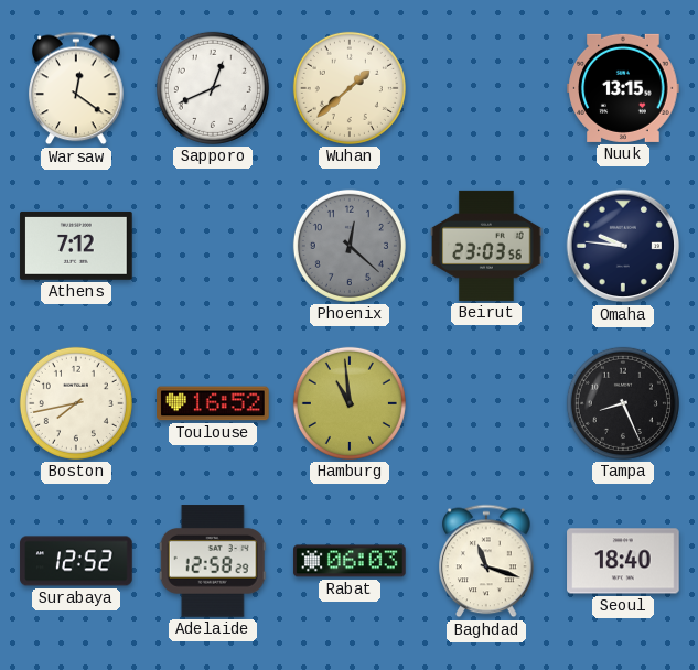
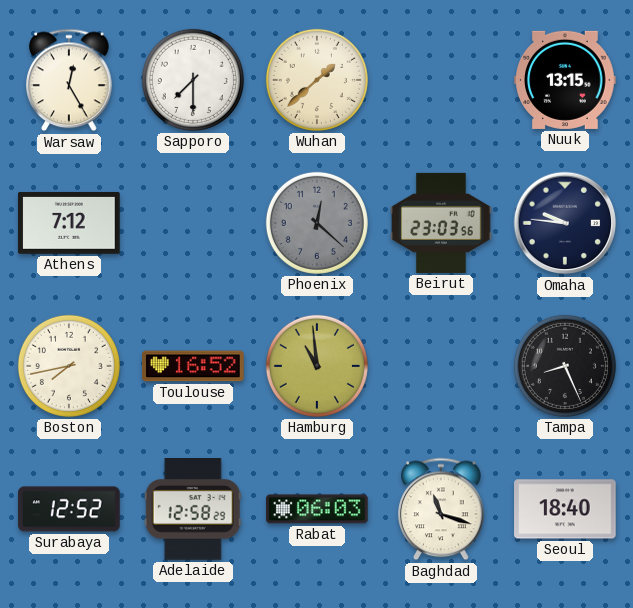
Warsaw: 12:21 -> 12:25 (69, 80)
Sapporo: 12:41 -> 7:30 (193, 80)
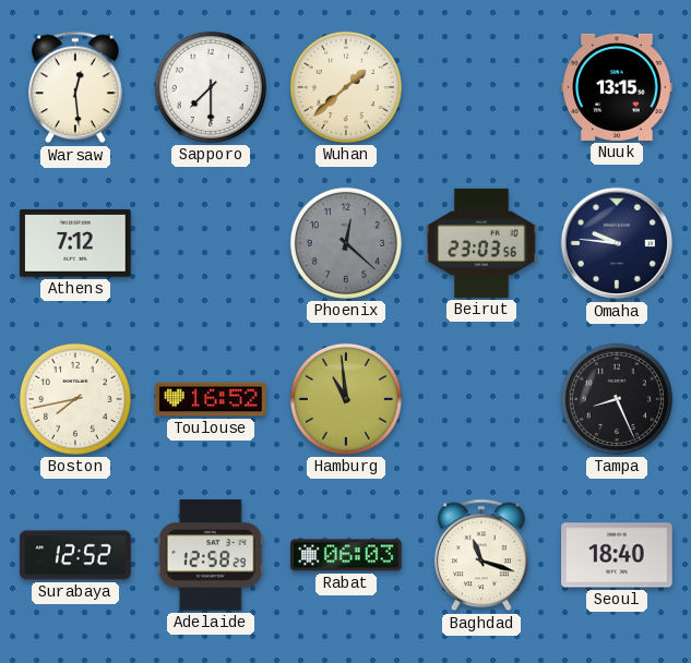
Warsaw: 12:25 -> 12:29 (75, 87)
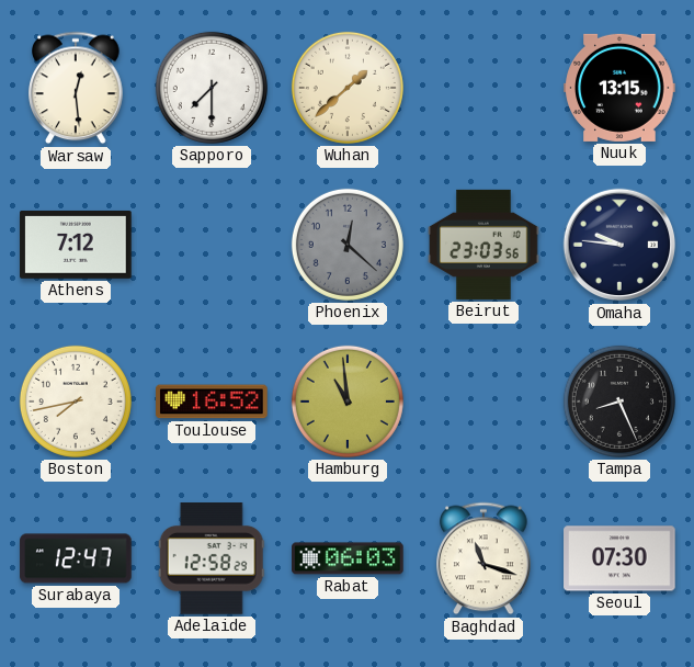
Surabaya: 12:52 -> 12:47 (76, 558)
Seoul: 18:40 -> 07:30 (619, 558)
